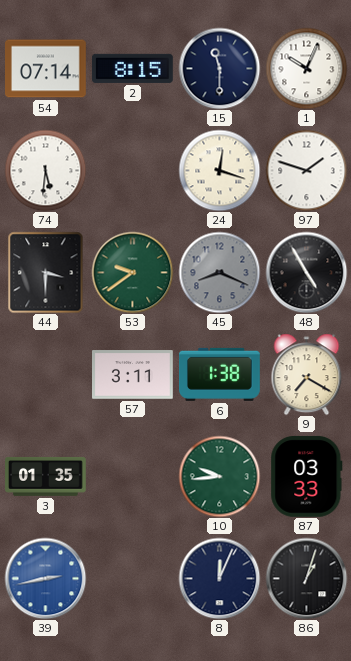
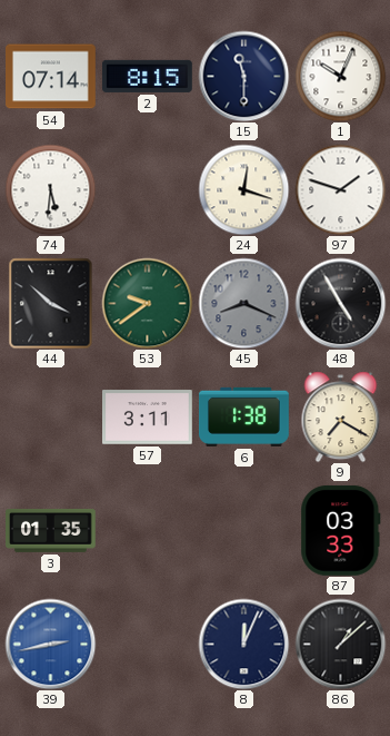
44: 3:30 -> 3:52 (51, 303)
10: 9:44 -> none (219, 476)
86: 1:03 -> 1:08 (340, 644)
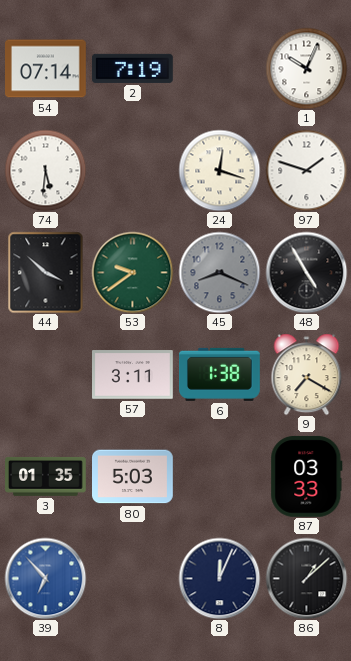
2: 8:15 -> 7:19 (132, 68)
15: 11:30 -> none (243, 76)
80: none -> 5:03 (133, 477)
39: 2:43 -> 6:53 (45, 578)
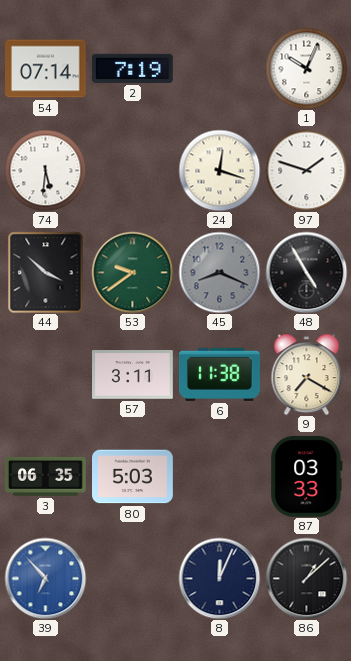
6: 1:38 -> 11:38 (220, 374)
3: 01:35 -> 06:35 (46, 476)
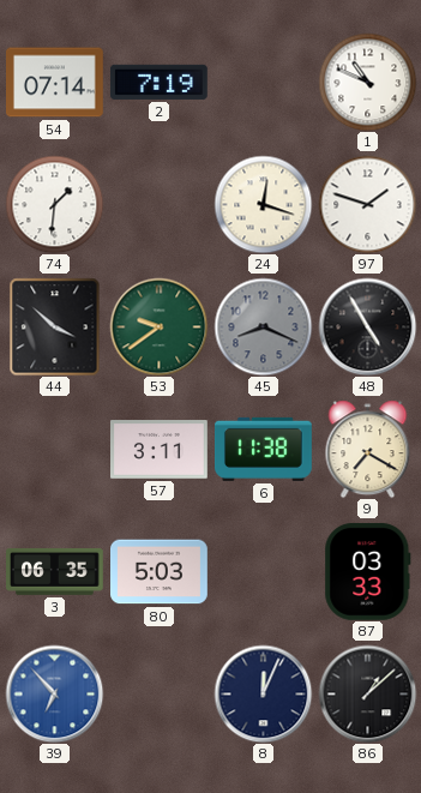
1: 10:04 -> 10:49 (367, 82)
74: 5:31 -> 1:31 (54, 204)
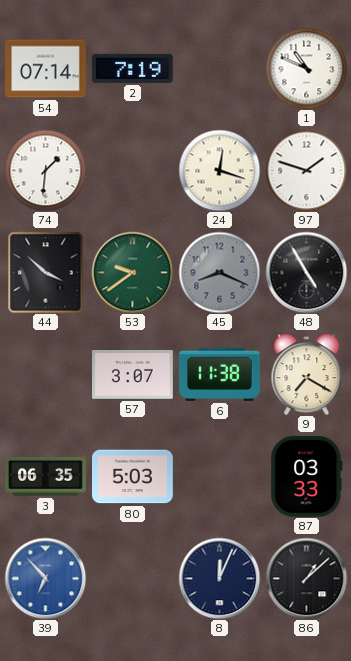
57: 3:11 -> 3:07 (133, 375)
